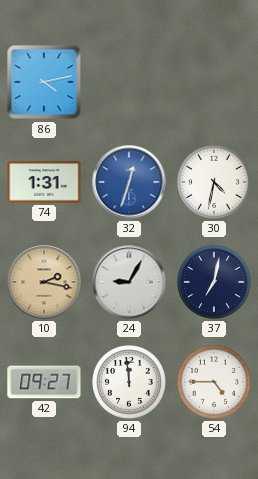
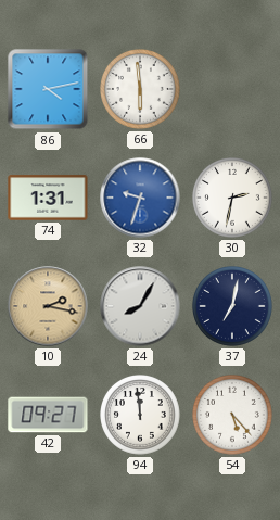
66: none -> 5:59 (141, 90)
32: 12:33 -> 9:33 (140, 198)
30: 4:32 -> 2:32 (233, 199)
24: 9:05 -> 8:05 (140, 306)
54: 4:45 -> 5:23 (233, 416)
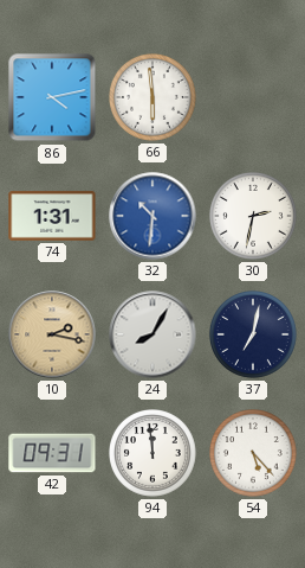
32: 9:33 -> 10:31 (152, 216)
42: 09:27 -> 09:31 (52, 453)
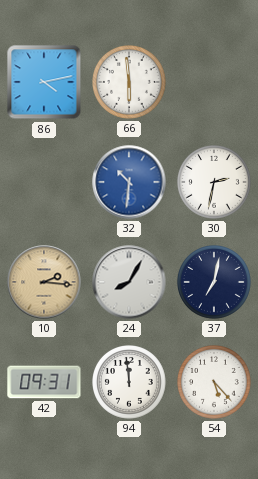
74: 1:31 -> none (52, 216)
10: 2:17 -> 2:16 (44, 282)
